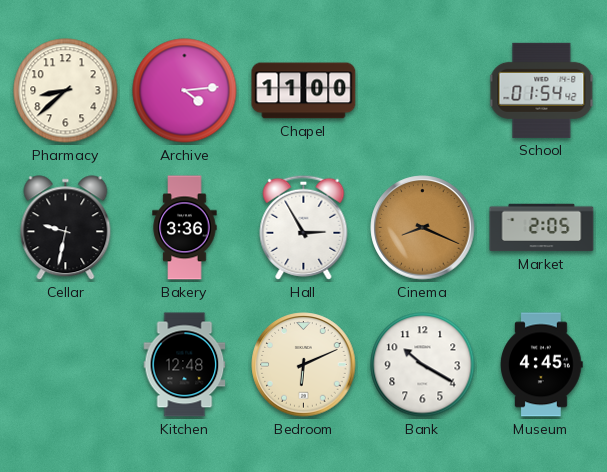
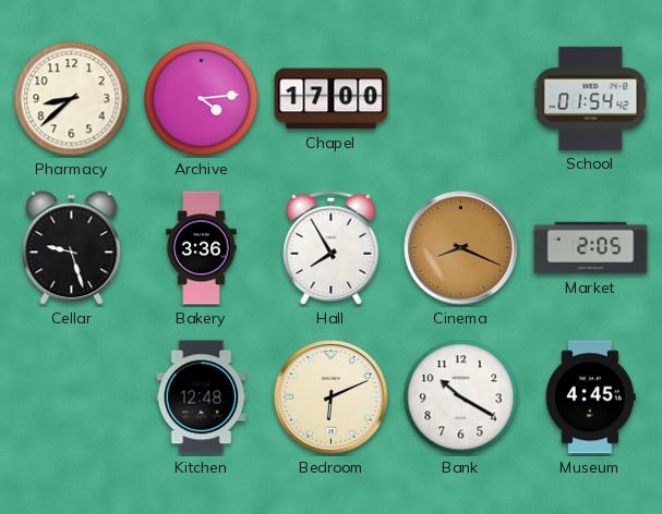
Chapel: 11:00 -> 17:00 (332, 99)
Cellar: 9:32 -> 9:27 (72, 248)
Hall: 2:55 -> 7:55 (332, 247)
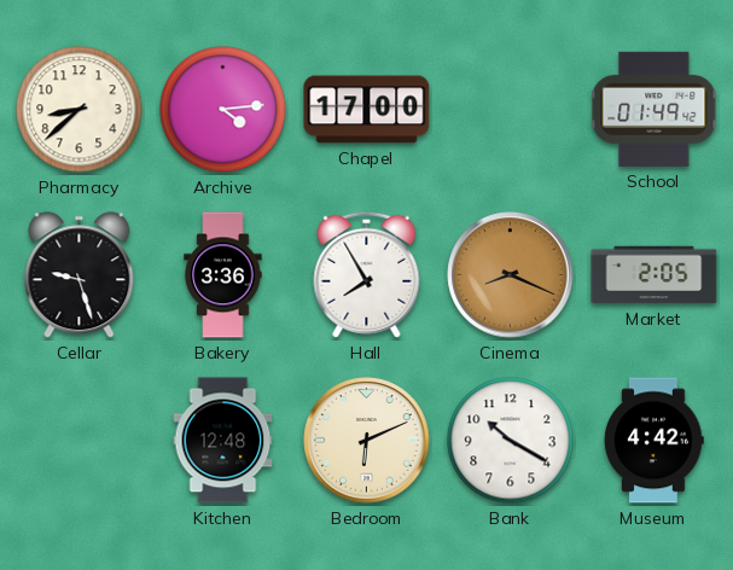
School: 01:54 -> 01:49 (655, 109)
Museum: 4:45 -> 4:42 (655, 441)
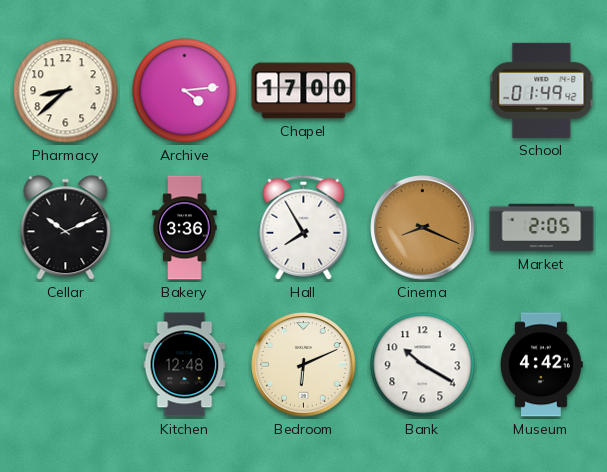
Cellar: 9:27 -> 10:11 (66, 228)
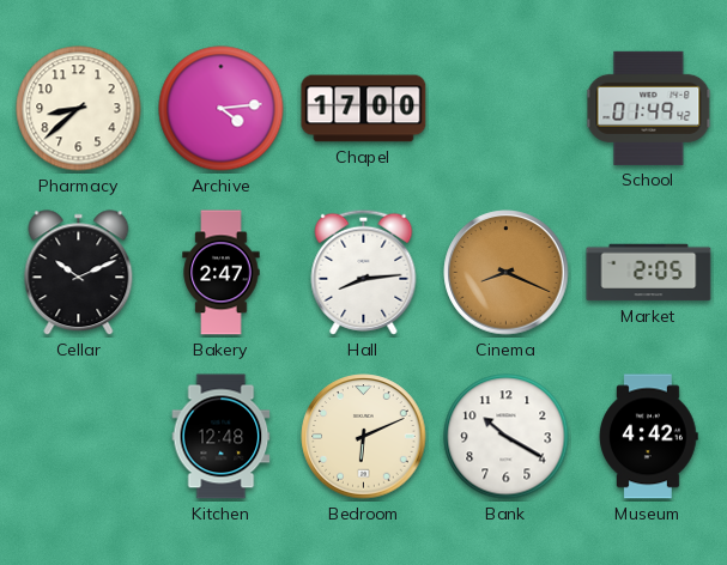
Bakery: 3:36 -> 2:47 (222, 273)
Hall: 7:55 -> 8:14 (364, 272)
